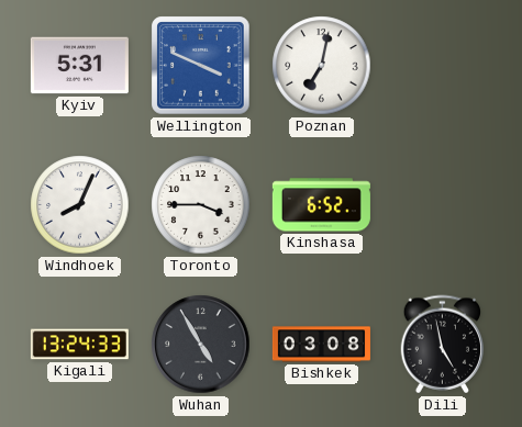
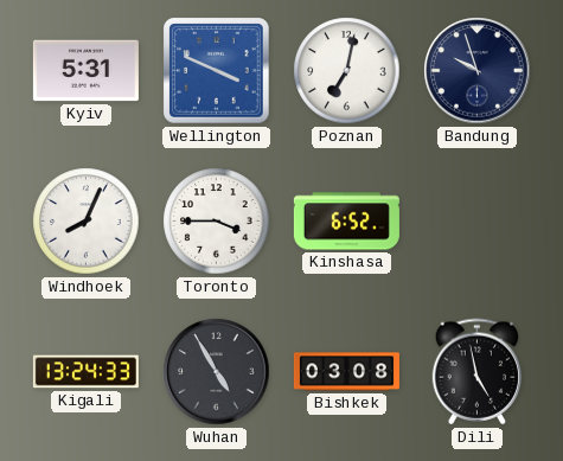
Bandung: none -> 9:57 (478, 71)
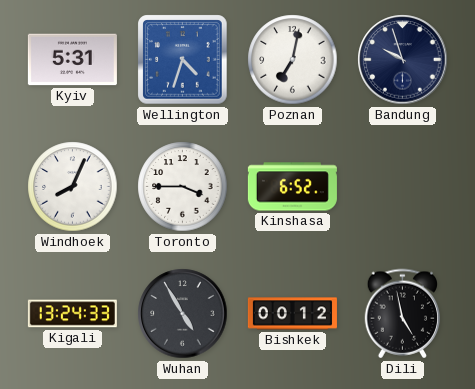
Wellington: 3:49 -> 4:33 (183, 60)
Bishkek: 03:08 -> 00:12 (292, 314)
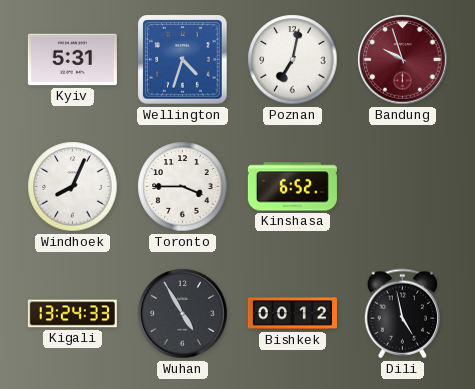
Bandung dial: navy -> burgundy (403, 60)
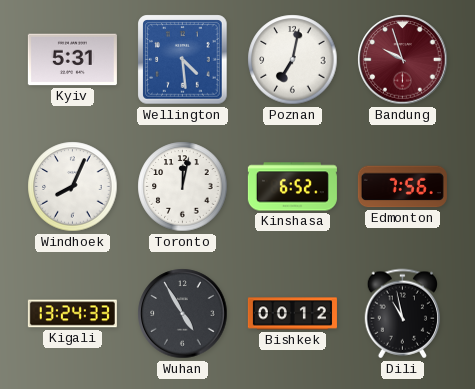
Wellington: 4:33 -> 4:29 (183, 60)
Toronto: 3:45 -> 12:02 (183, 187)
Edmonton: none -> 7:56 (402, 187)
Dili: 4:58 -> 10:58 (403, 314)
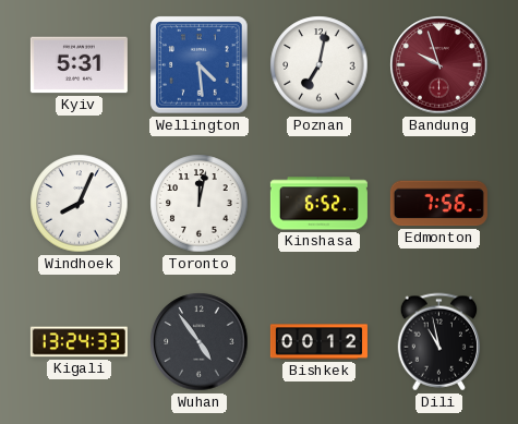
Wuhan: 4:55 -> 4:54 (200, 342)
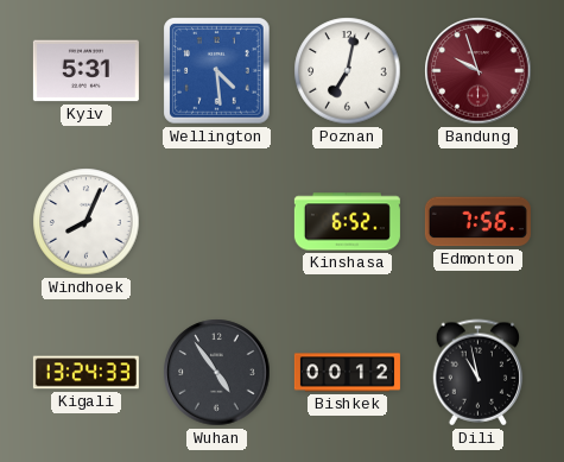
Toronto: 12:02 -> none (200, 204)
